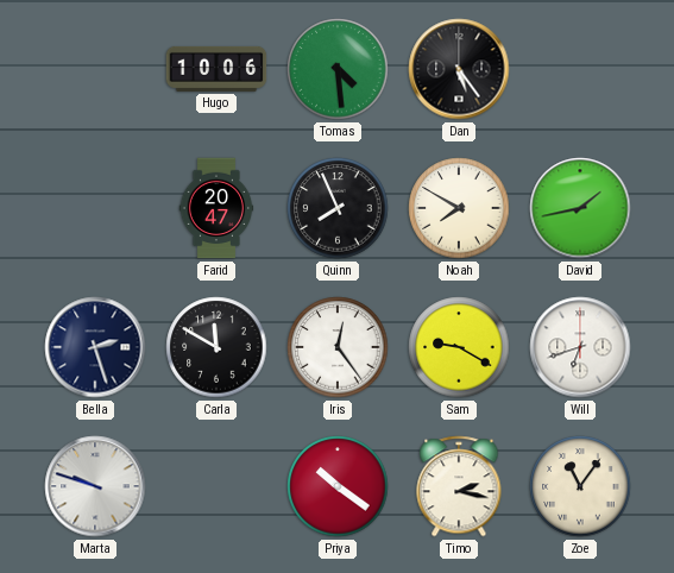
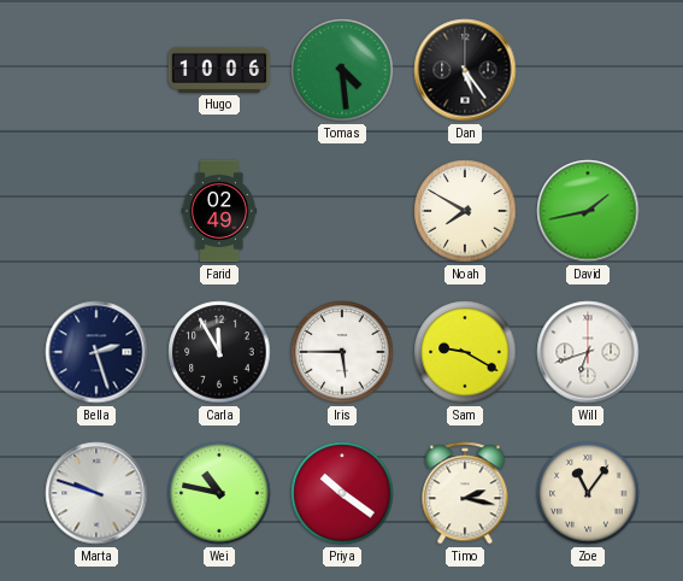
Farid: 20:47 -> 02:49 (219, 211)
Quinn: 7:56 -> none (338, 208)
Carla: 11:50 -> 11:55 (219, 352)
Iris: 12:24 -> 5:45 (342, 352)
Wei: none -> 10:47 (219, 493)
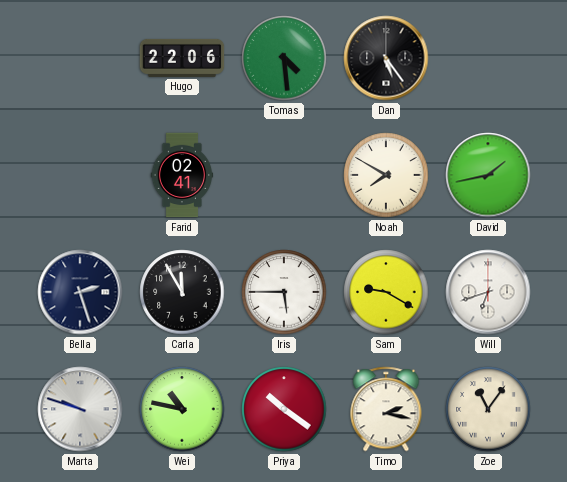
Hugo: 10:06 -> 22:06 (182, 58)
Farid: 02:49 -> 02:41 (182, 175)
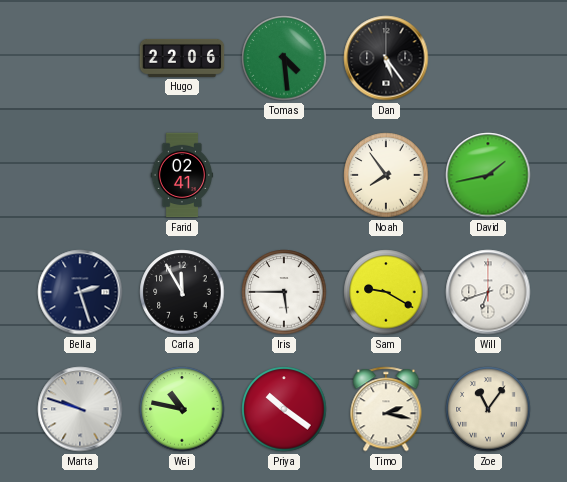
Noah: 7:50 -> 7:54 (386, 175)
